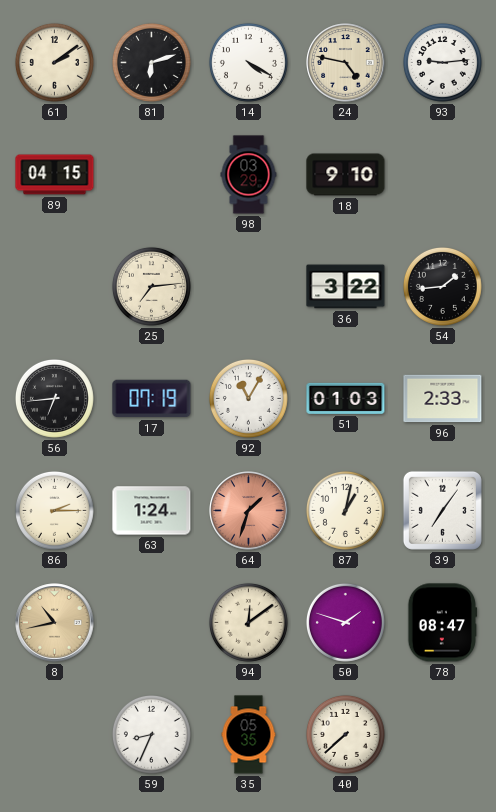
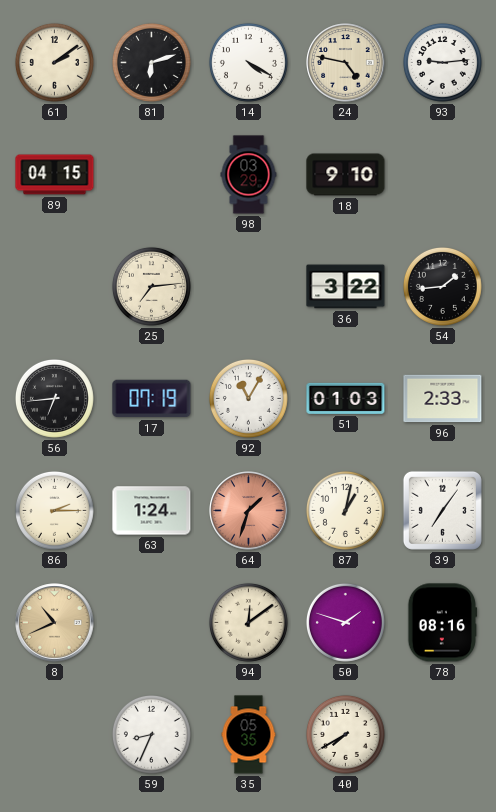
8: 10:43 -> 10:41 (55, 623)
78: 08:47 -> 08:16 (443, 623)
40: 7:38 -> 7:40 (345, 734)
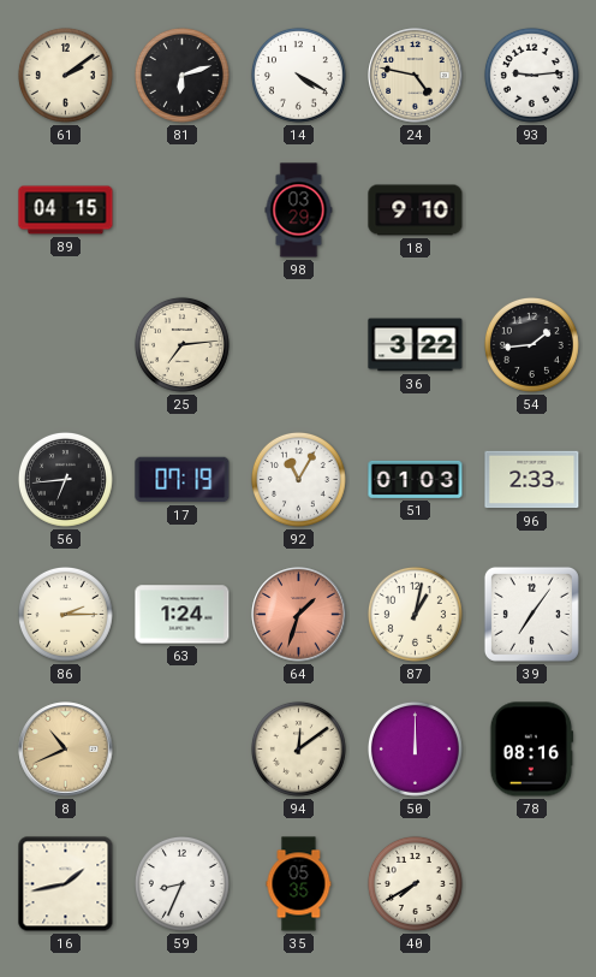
50: 1:48 -> 12:00 (415, 748)
16: none -> 1:43 (66, 884)
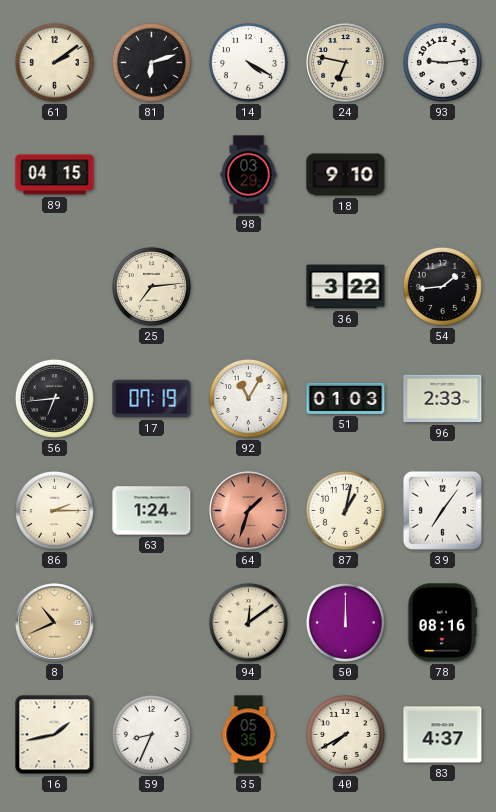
24: 4:47 -> 6:47 (346, 63)
83: none -> 4:37 (443, 735)
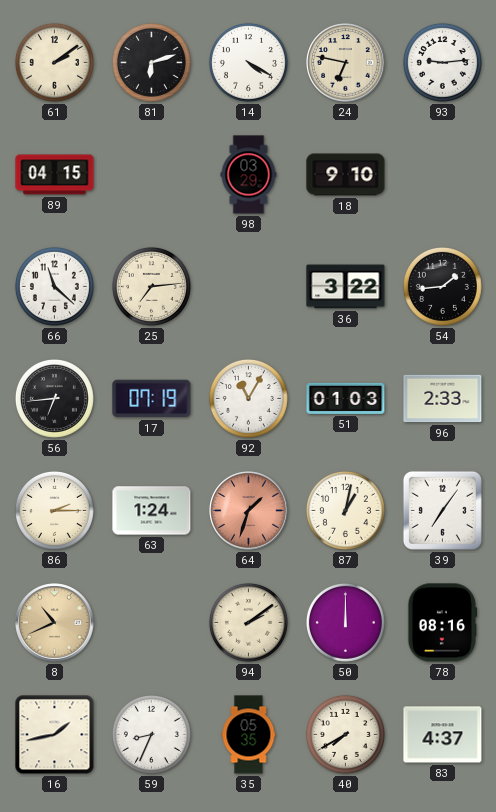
66: none -> 11:22 (54, 286)
94: 12:09 -> 2:09 (248, 622)
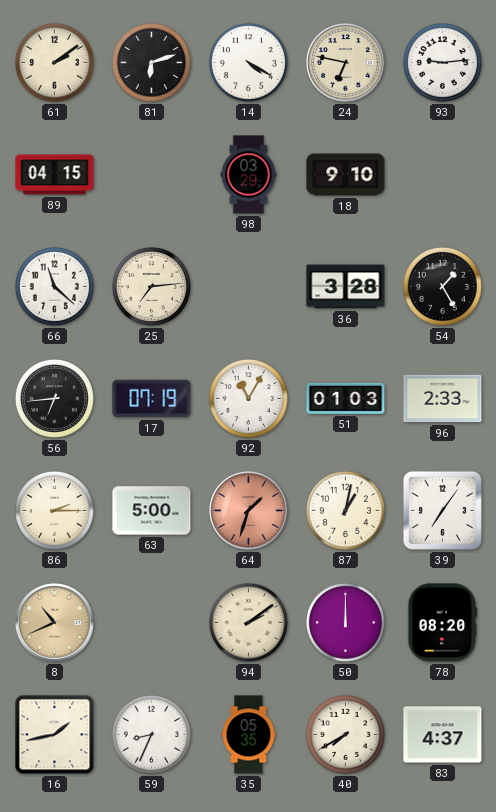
36: 3:22 -> 3:28 (346, 287)
54: 1:44 -> 1:25 (442, 286)
63: 1:24 -> 5:00 (152, 511)
78: 08:16 -> 08:20 (443, 623)
